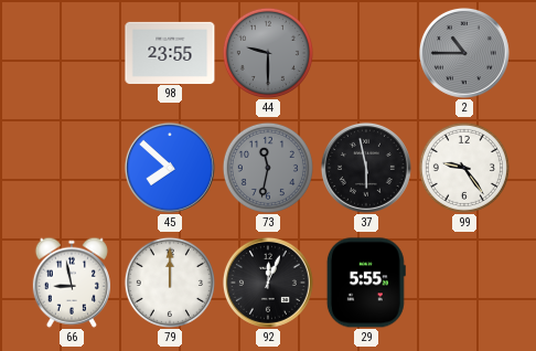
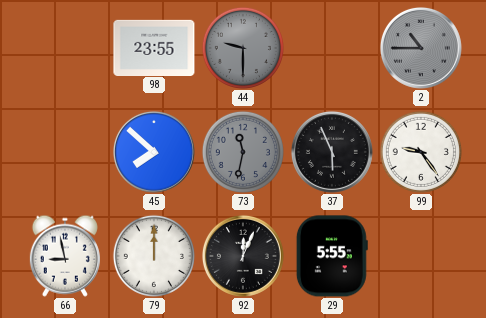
37: 5:58 -> 5:56 (332, 152)
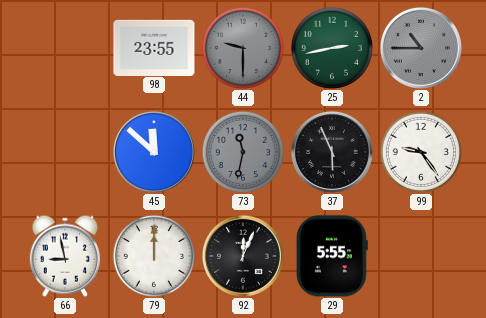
25: none -> 2:43 (332, 48)
45: 7:52 -> 11:52 (154, 152)
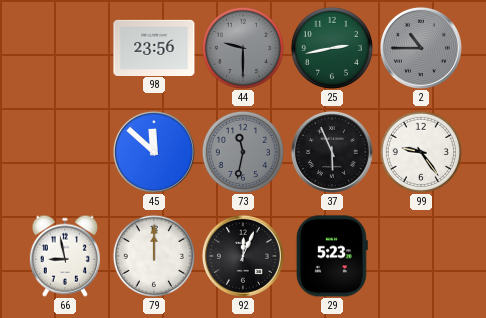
98: 23:55 -> 23:56 (154, 47)
29: 5:55 -> 5:23 (332, 256)
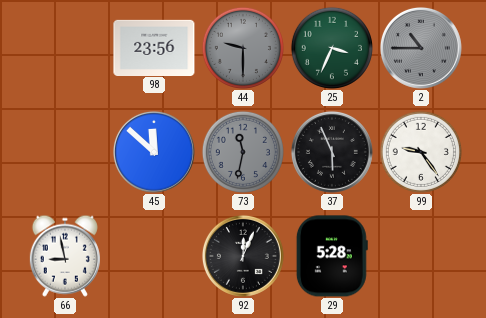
25: 2:43 -> 3:34 (332, 48)
79: 12:00 -> none (154, 256)
29: 5:23 -> 5:28 (332, 256)
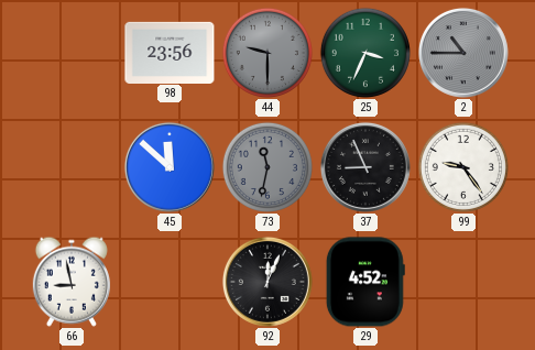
37: 5:56 -> 8:56 (365, 167)
29: 5:28 -> 4:52 (365, 282)
